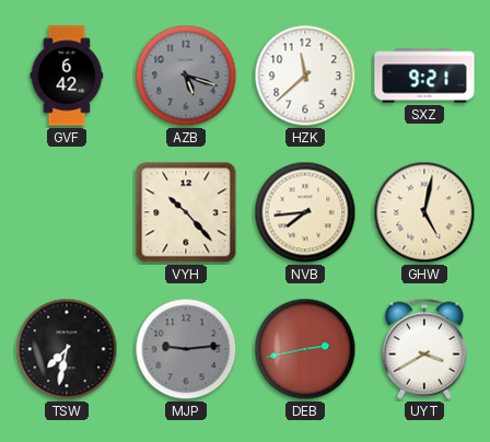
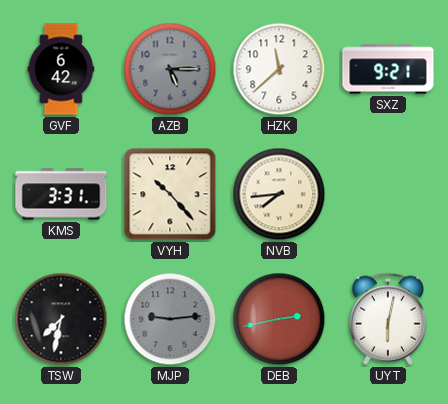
AZB: 5:18 -> 5:15 (170, 69)
KMS: none -> 3:31 (61, 194)
GHW: 5:02 -> none (424, 212)
UYT: 3:40 -> 6:02 (388, 319)
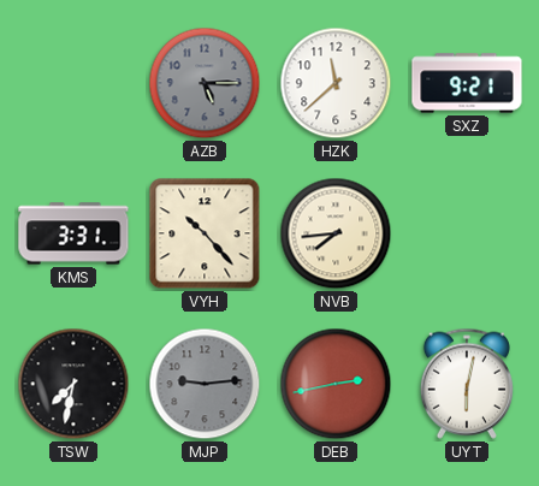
GVF: 6:42 -> none (61, 69)
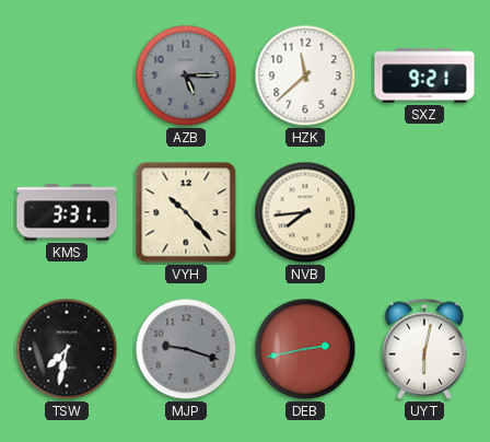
MJP: 9:14 -> 9:18 (186, 349)
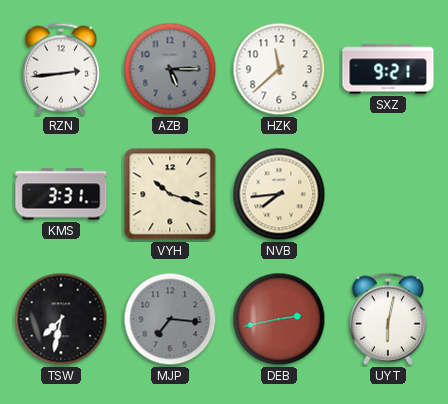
RZN: none -> 2:44 (61, 69)
VYH: 10:23 -> 10:18 (170, 194)
MJP: 9:18 -> 7:16 (170, 319)
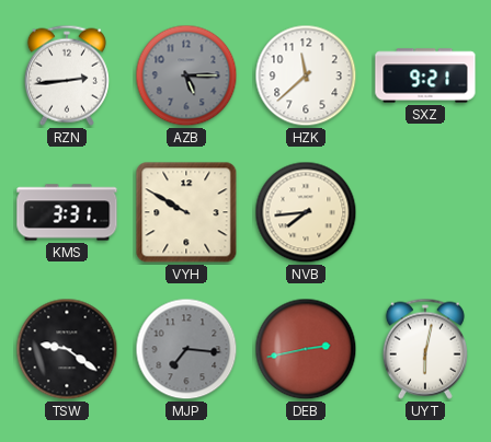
VYH: 10:18 -> 9:50 (186, 212)
TSW: 7:32 -> 9:21 (67, 349)
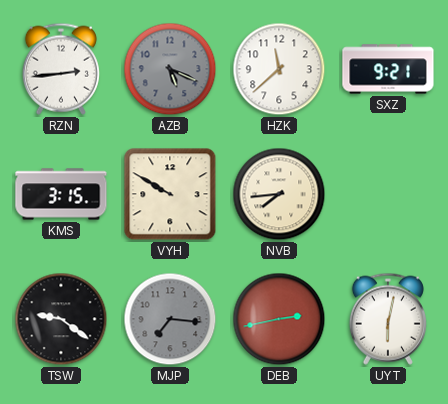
AZB: 5:15 -> 5:19 (170, 69)
KMS: 3:31 -> 3:15 (61, 194)
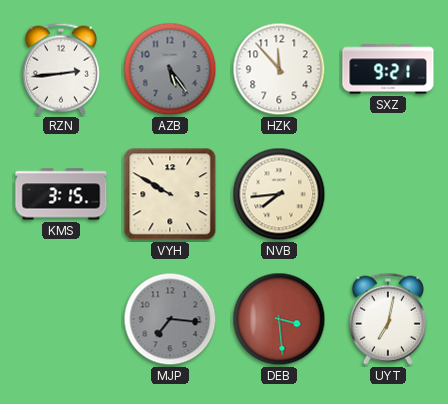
AZB: 5:19 -> 5:24 (170, 69)
HZK: 11:38 -> 11:53 (279, 69)
TSW: 9:21 -> none (61, 319)
DEB: 2:43 -> 3:29 (279, 319)
UYT: 6:02 -> 7:02 (388, 319)
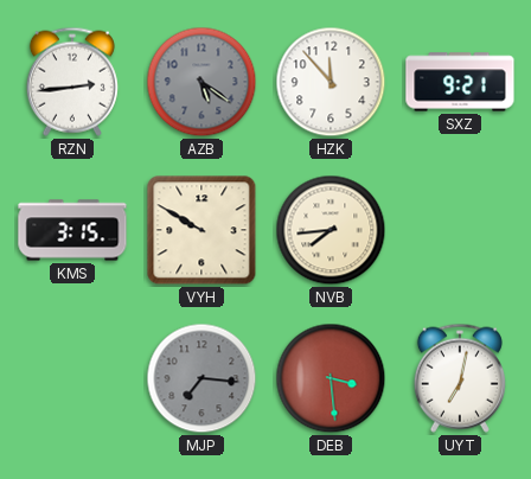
AZB: 5:24 -> 5:21 (201, 82)
